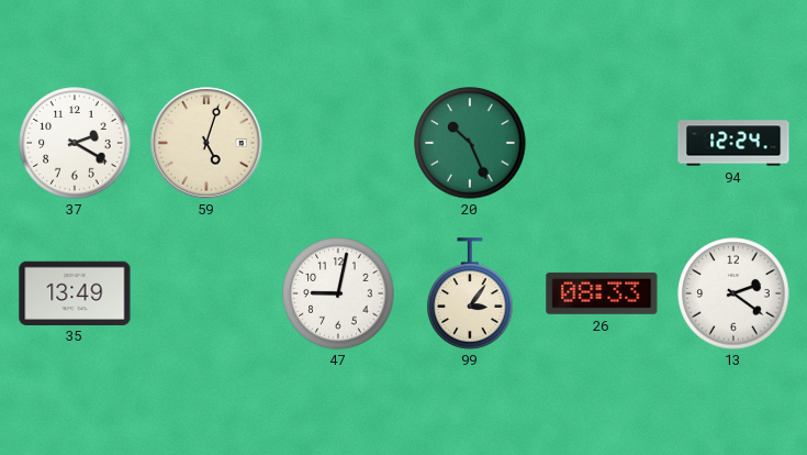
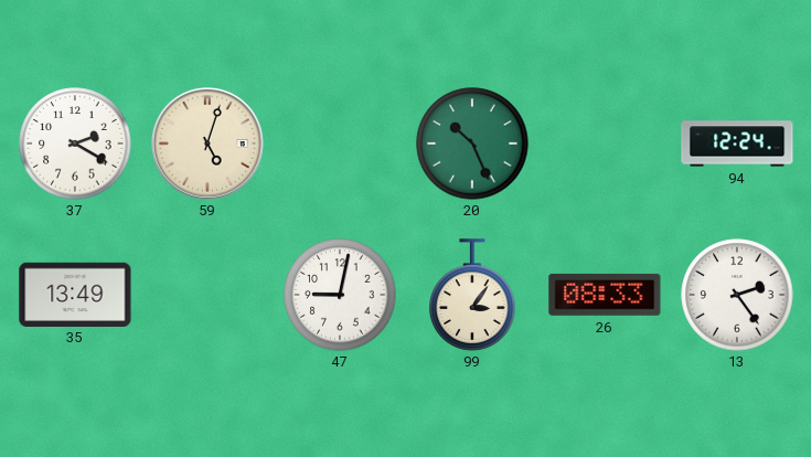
13: 2:21 -> 2:24 (737, 295)
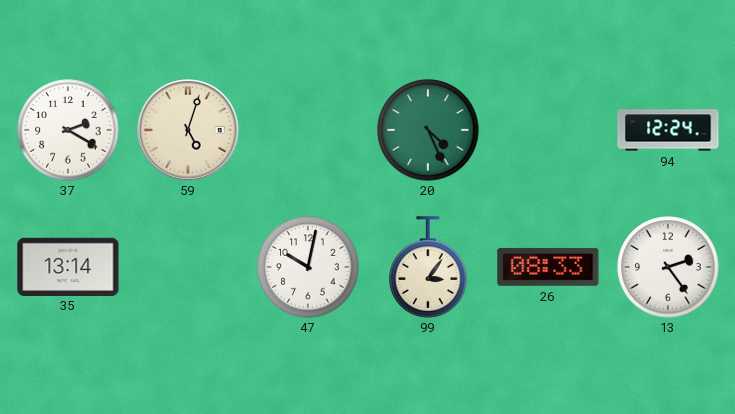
20: 10:26 -> 4:26 (428, 130)
35: 13:49 -> 13:14 (68, 266)
47: 9:02 -> 10:02 (308, 267)
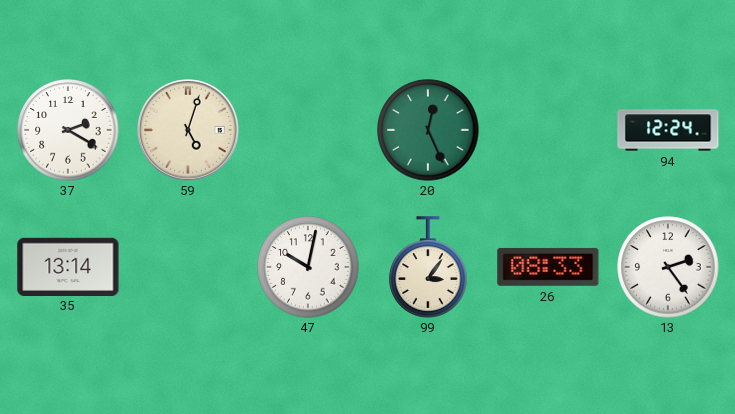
20: 4:26 -> 12:26 (428, 130)
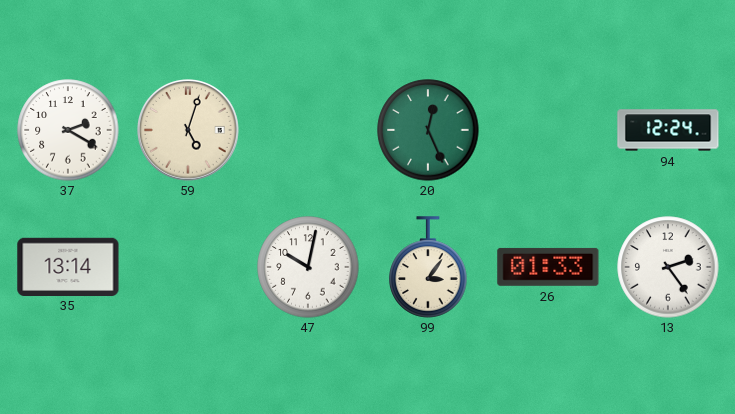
26: 08:33 -> 01:33 (548, 267)
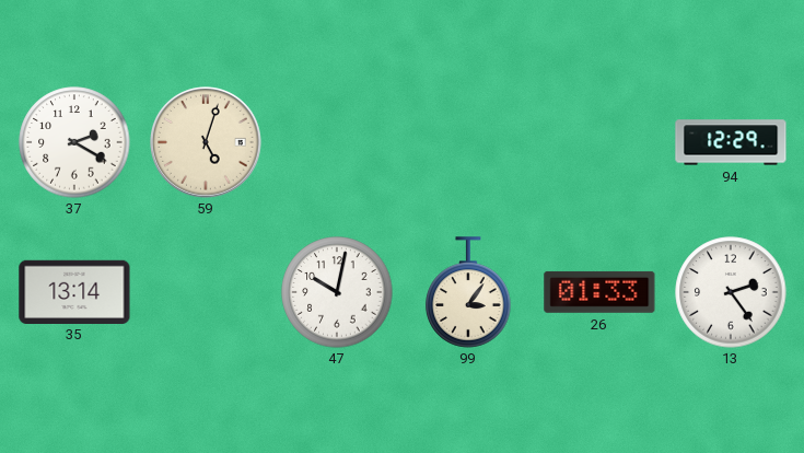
20: 12:26 -> none (428, 130)
94: 12:24 -> 12:29 (731, 142)
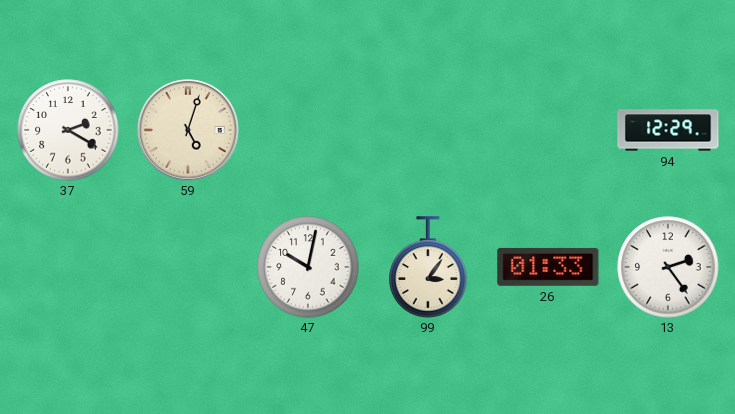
35: 13:14 -> none (74, 291)
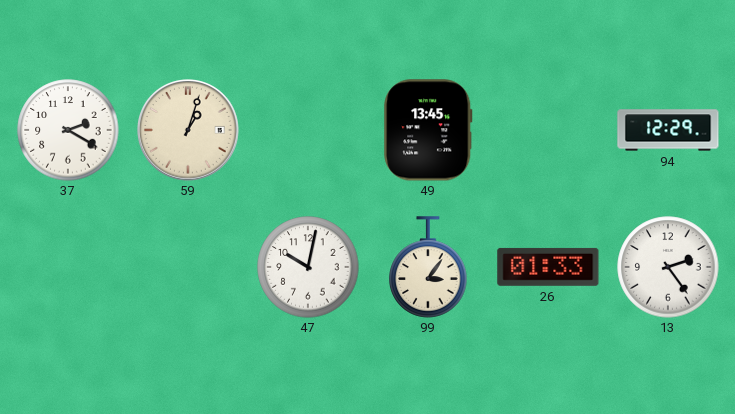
59: 5:03 -> 1:03 (189, 131)
49: none -> 13:45 (428, 130)
